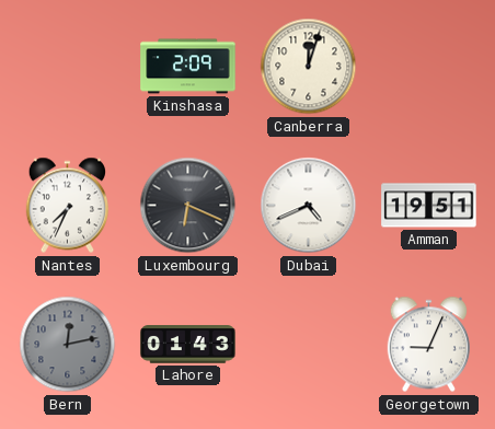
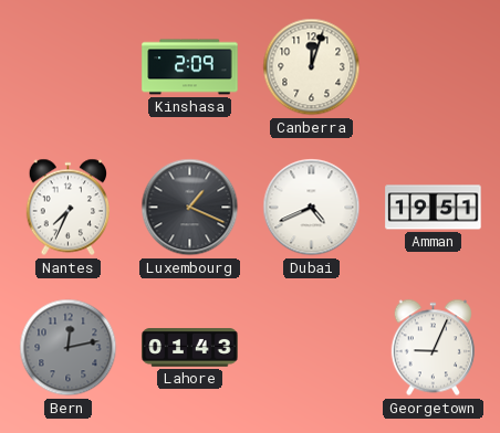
Luxembourg: 6:19 -> 1:19 (190, 208)
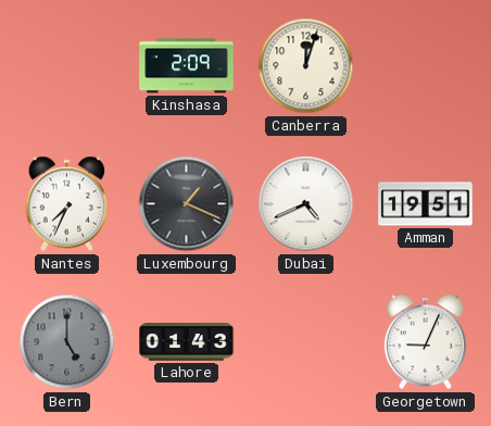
Bern: 12:13 -> 5:00 (67, 342)
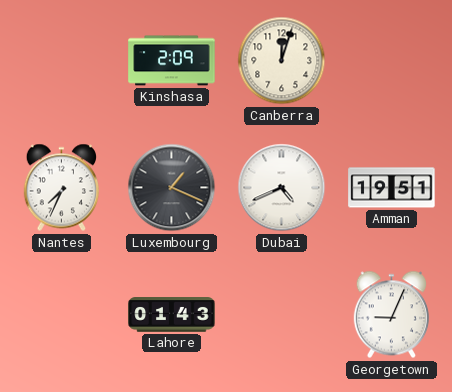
Bern: 5:00 -> none (67, 342)
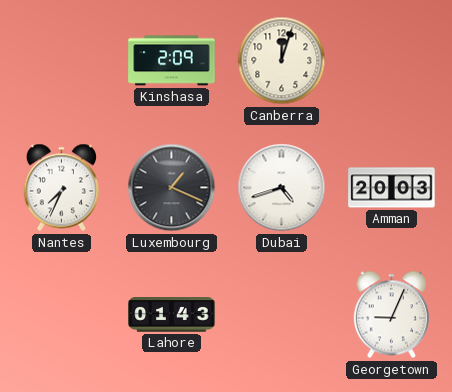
Dubai: 4:41 -> 4:42 (282, 188)
Amman: 19:51 -> 20:03 (392, 188)
